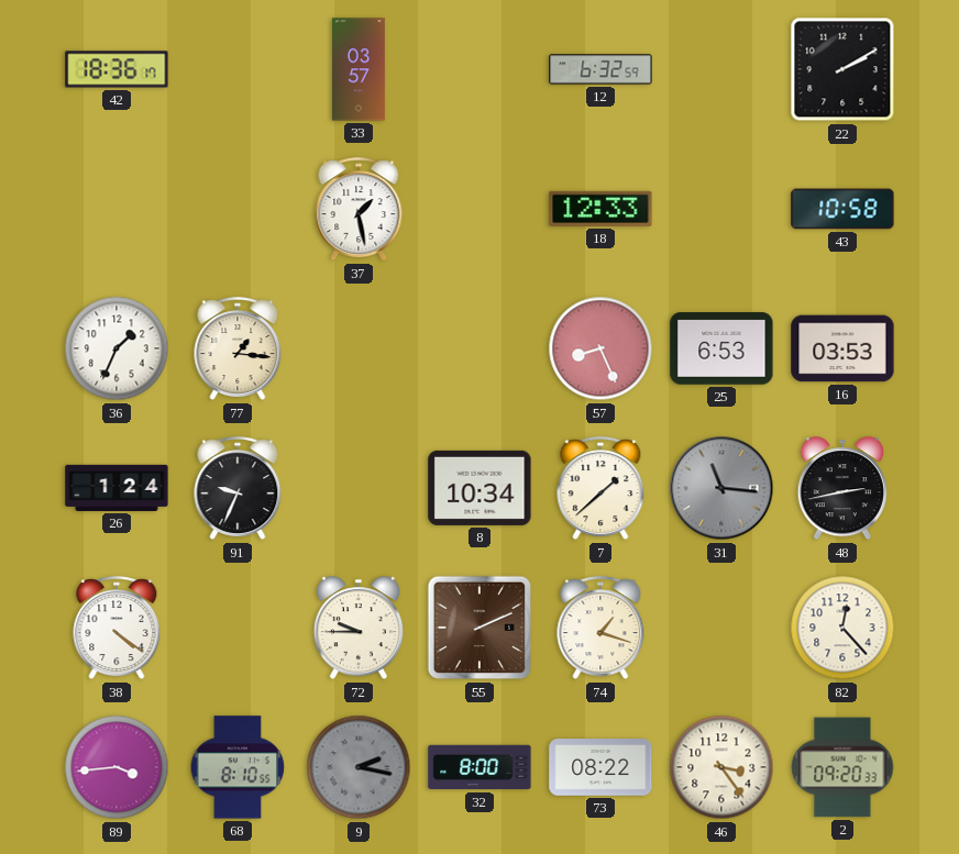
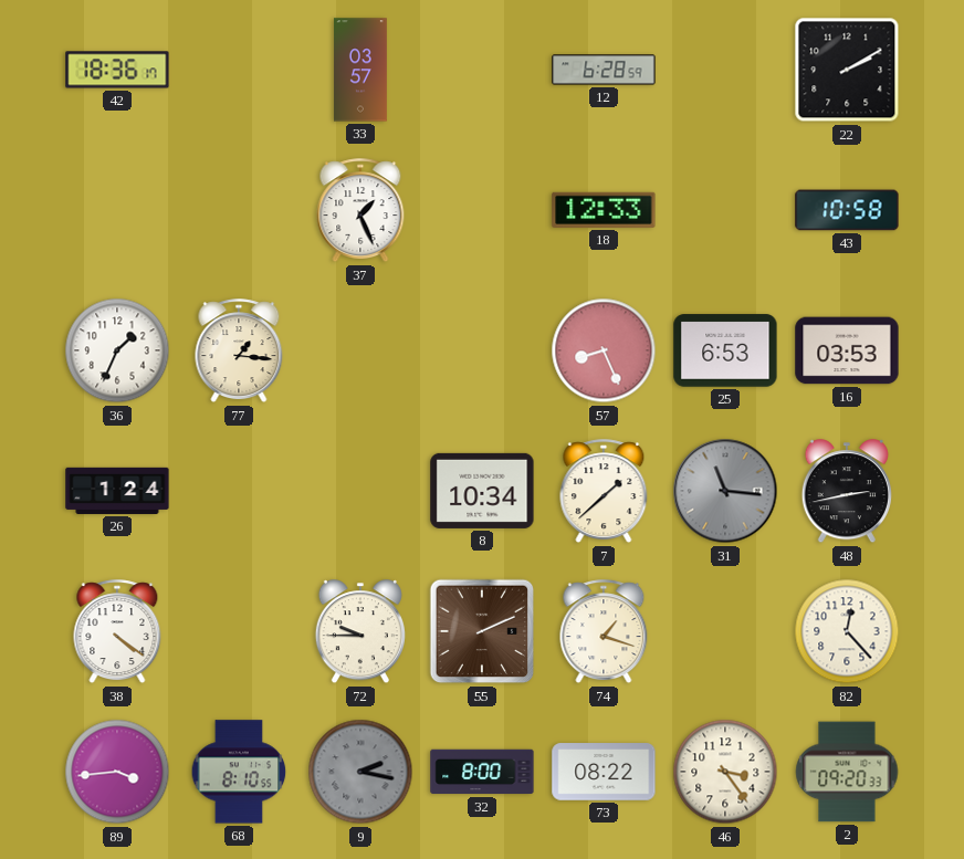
12: 6:32 -> 6:28 (604, 70)
37: 1:28 -> 1:26 (360, 211)
91: 9:34 -> none (238, 489)
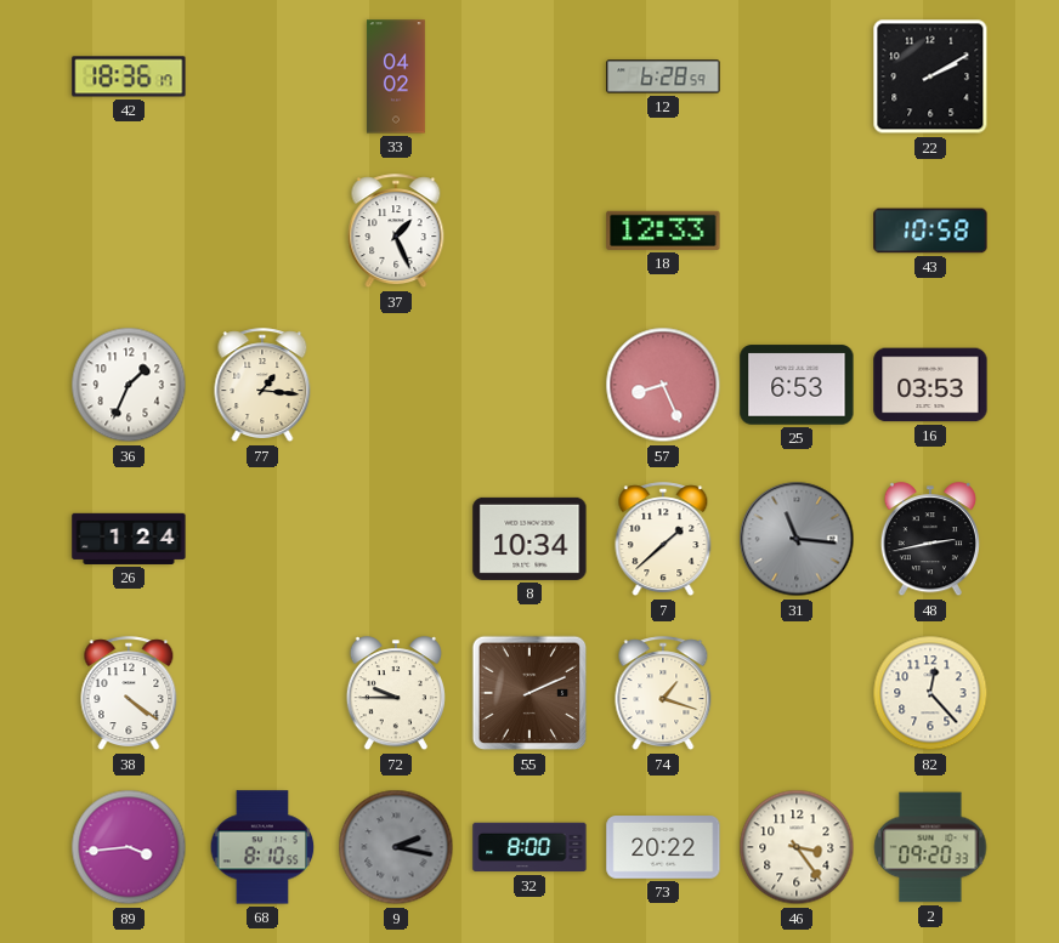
33: 03:57 -> 04:02 (396, 76)
73: 08:22 -> 20:22 (663, 847)
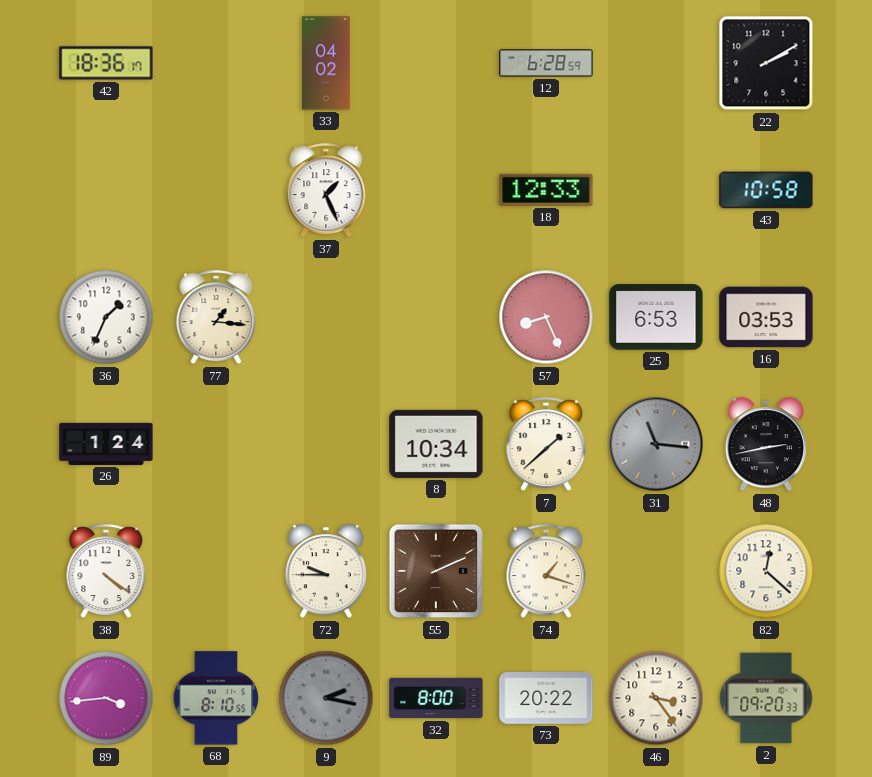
82: 12:23 -> 12:22 (766, 571)
